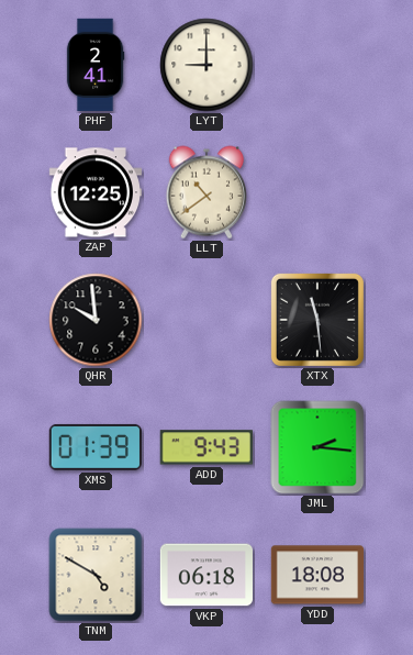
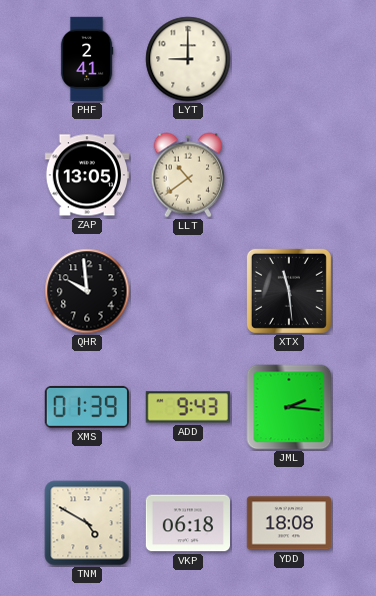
ZAP: 12:25 -> 13:05 (86, 175)
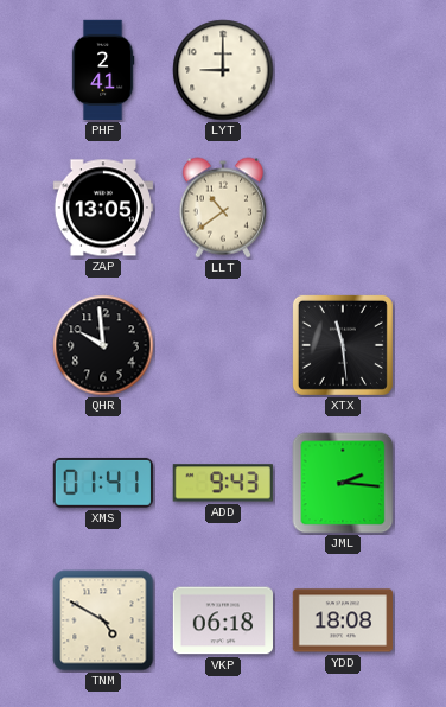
XMS: 01:39 -> 01:41 (103, 483)
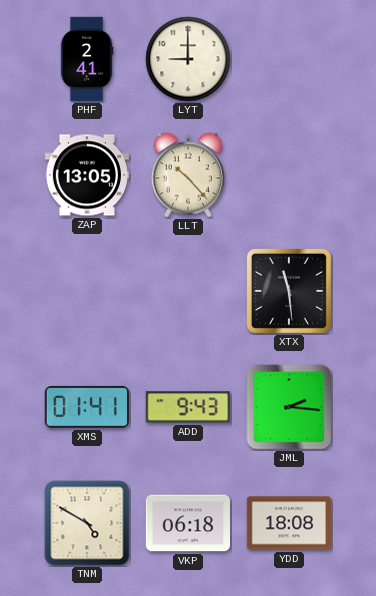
LLT: 10:39 -> 10:23 (188, 175)
QHR: 9:59 -> none (103, 345)
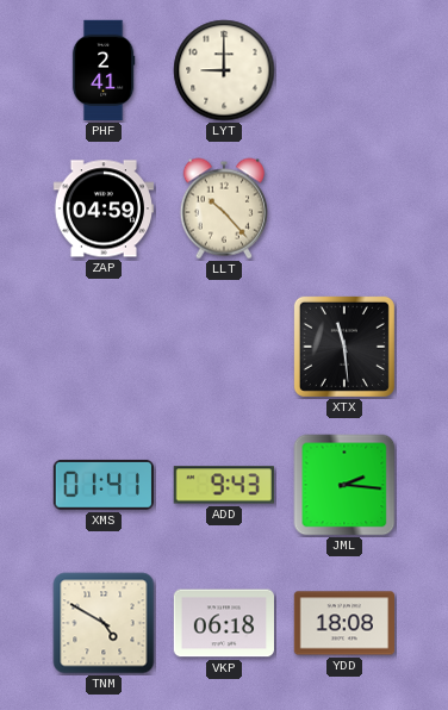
ZAP: 13:05 -> 04:59 (102, 208)
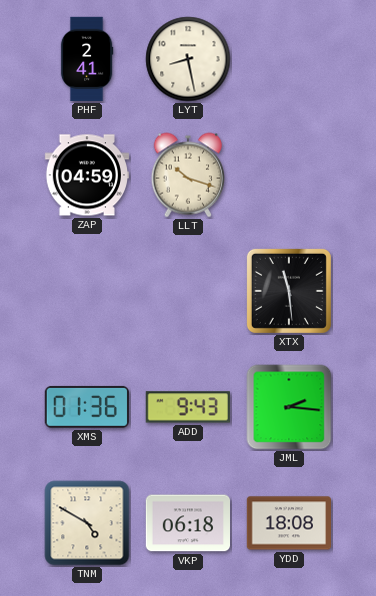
LYT: 9:00 -> 8:28 (188, 59)
LLT: 10:23 -> 10:18 (188, 175)
XMS: 01:41 -> 01:36 (87, 407)
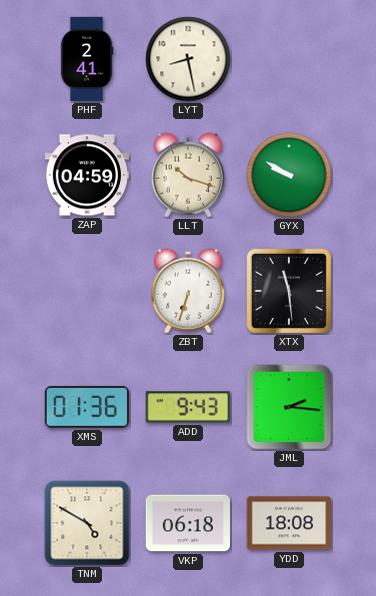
GYX: none -> 9:50 (289, 175)
ZBT: none -> 6:33 (188, 291)
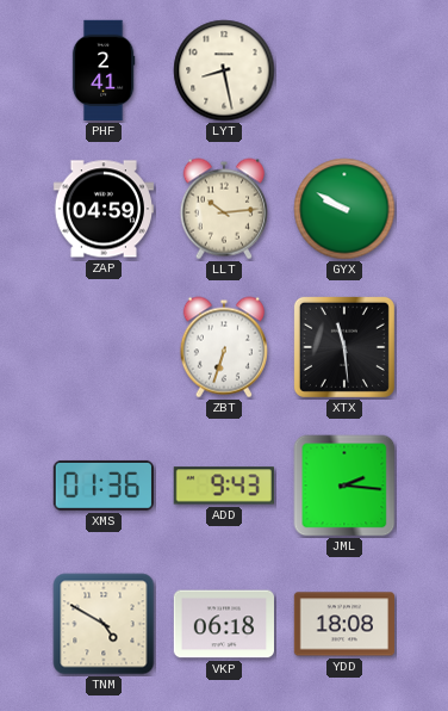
LLT: 10:18 -> 10:14 (224, 209)
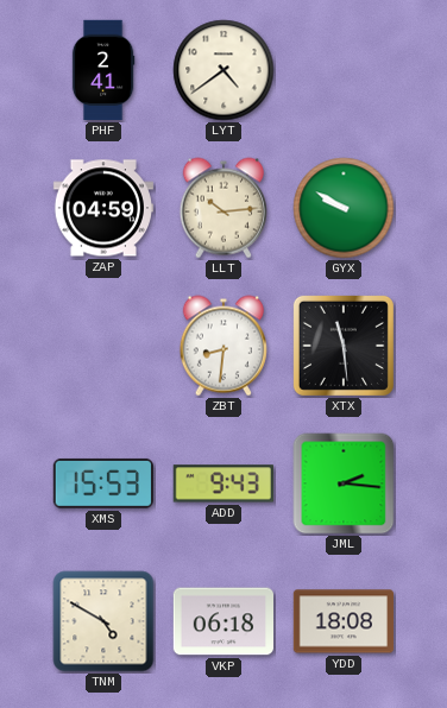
LYT: 8:28 -> 4:39 (223, 70)
ZBT: 6:33 -> 8:31 (223, 346)
XMS: 01:36 -> 15:53 (103, 483)
